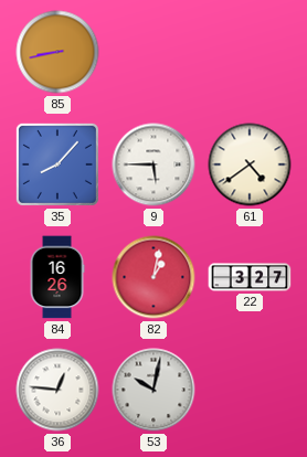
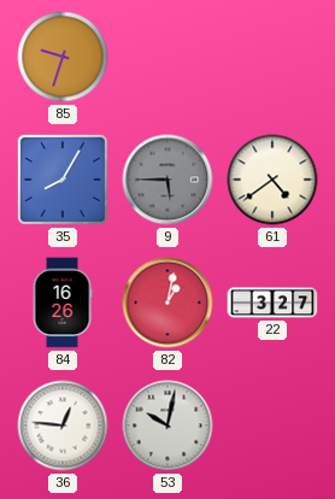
85: 8:43 -> 9:33 (63, 57)
35: 8:07 -> 8:05 (63, 180)
9 dial: white -> grey (167, 180)
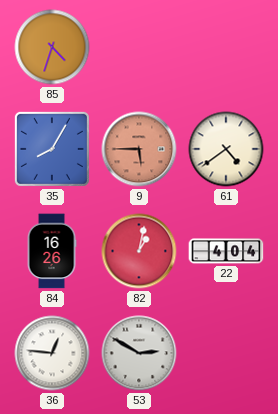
85: 9:33 -> 4:33 (52, 47)
9 dial: grey -> salmon (139, 149)
22: 3:27 -> 4:04 (226, 251)
53: 10:02 -> 2:50 (139, 353)
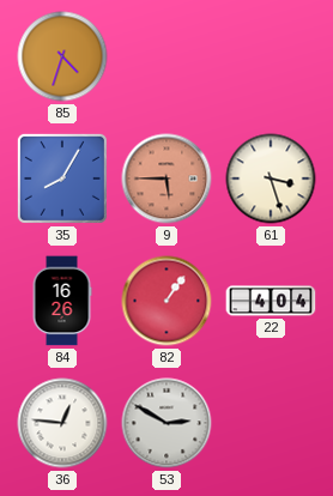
61: 4:39 -> 3:27 (271, 179)
82: 1:02 -> 1:06 (166, 301)
